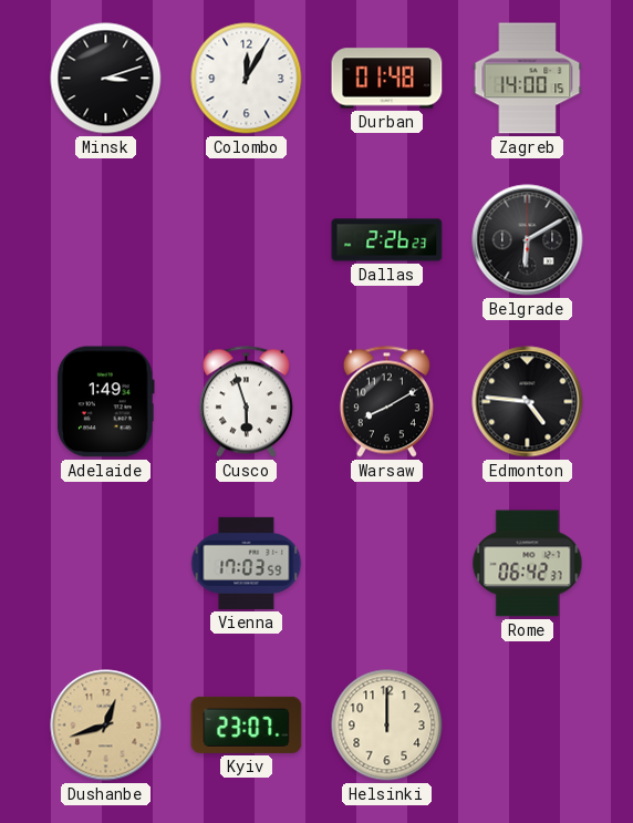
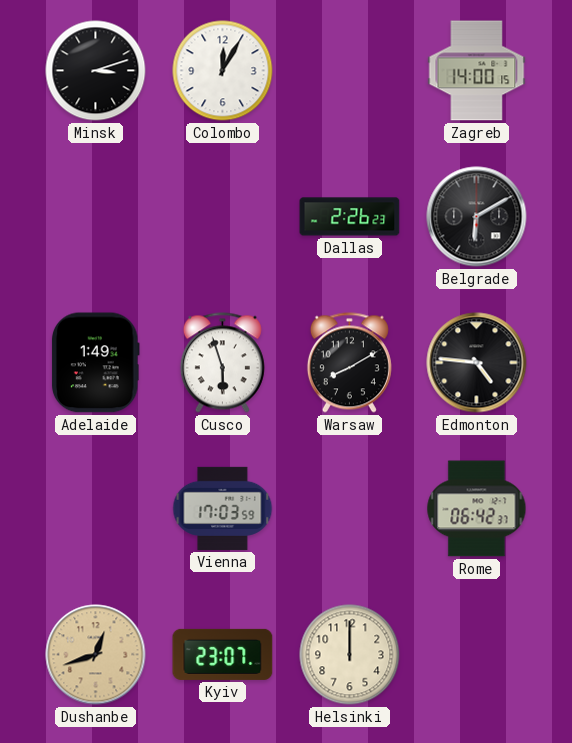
Durban: 01:48 -> none (387, 79)
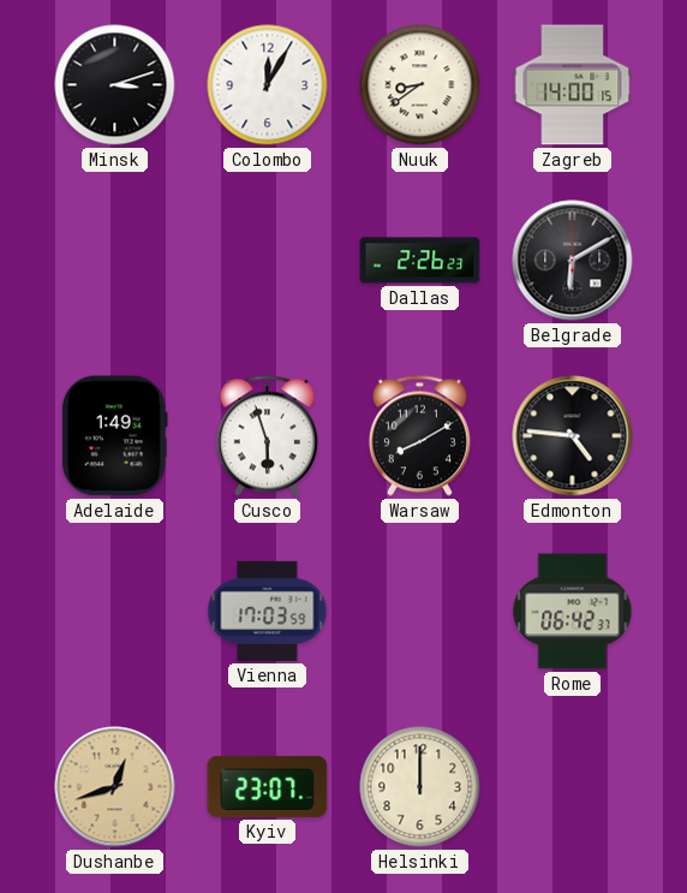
Nuuk: none -> 8:39 (420, 85)
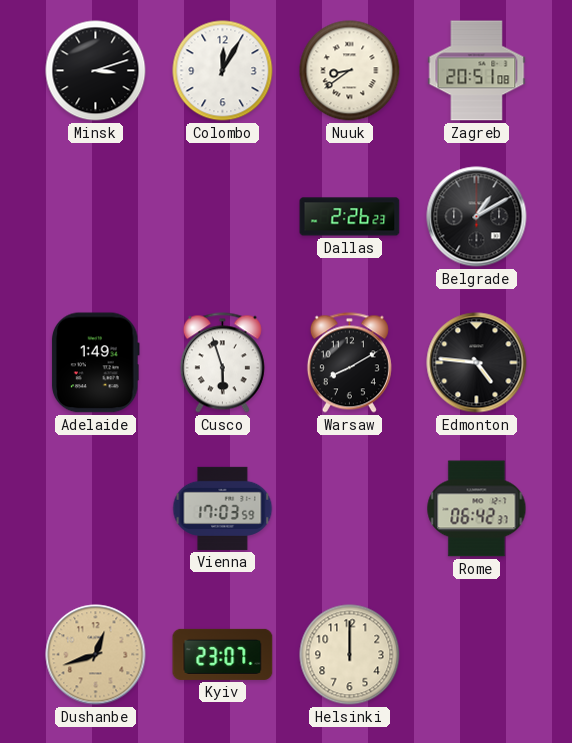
Zagreb: 14:00 -> 20:51 (477, 71)
Belgrade: 6:10 -> 1:10 (477, 217)
